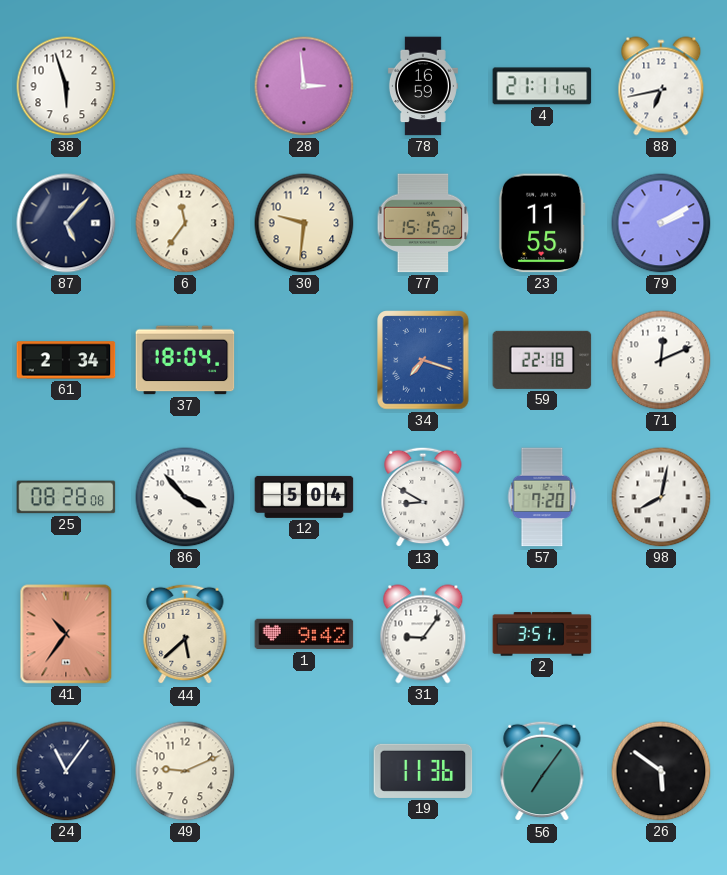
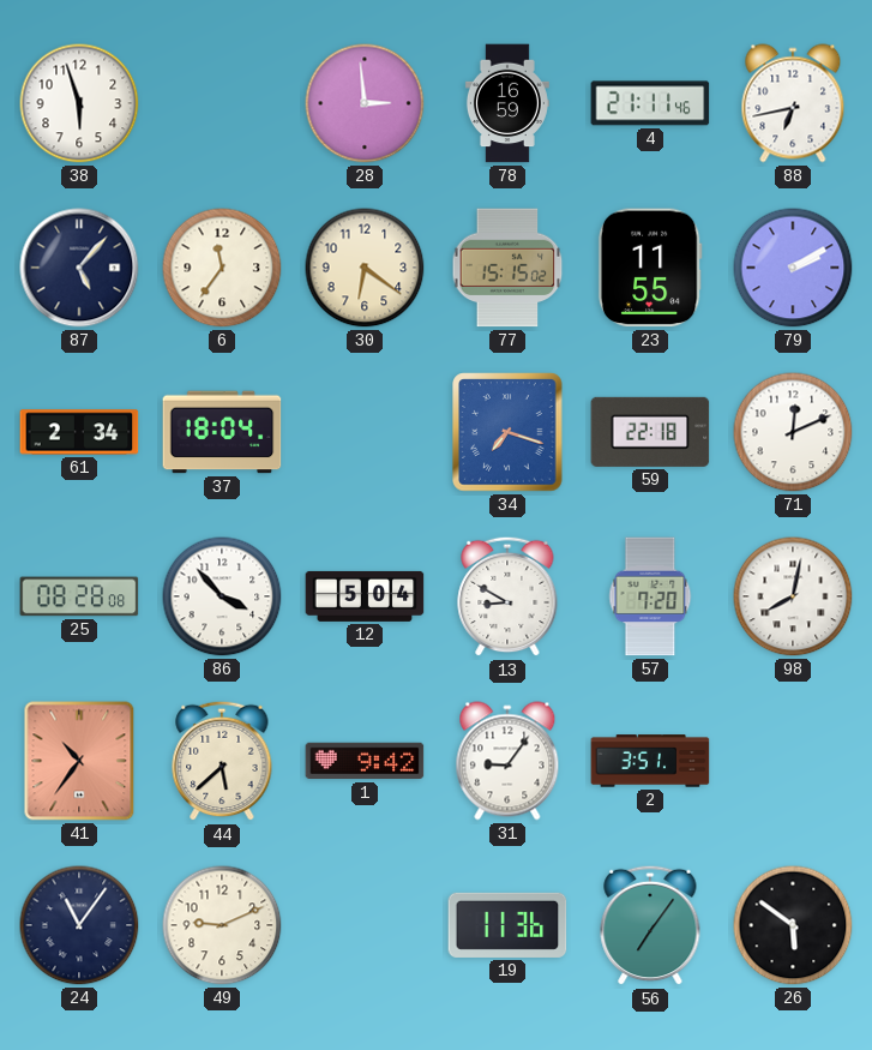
30: 9:31 -> 6:21 (365, 268)
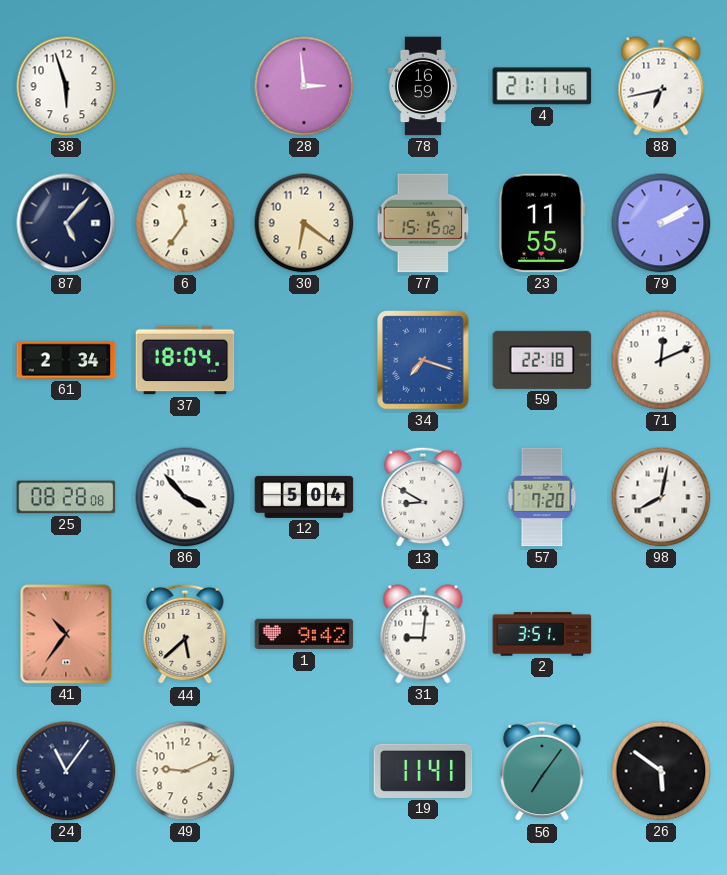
31: 9:06 -> 9:01 (423, 634)
19: 11:36 -> 11:41 (423, 771)
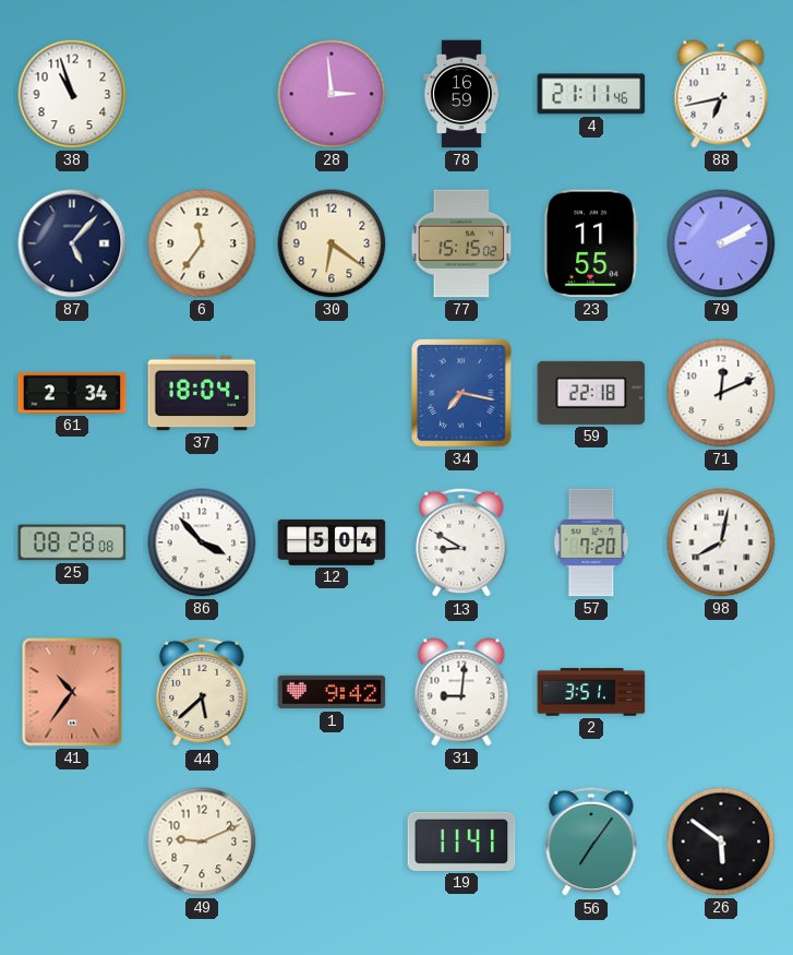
38: 5:57 -> 10:57 (72, 94)
34: 7:18 -> 7:17 (461, 393)
24: 11:06 -> none (66, 771)
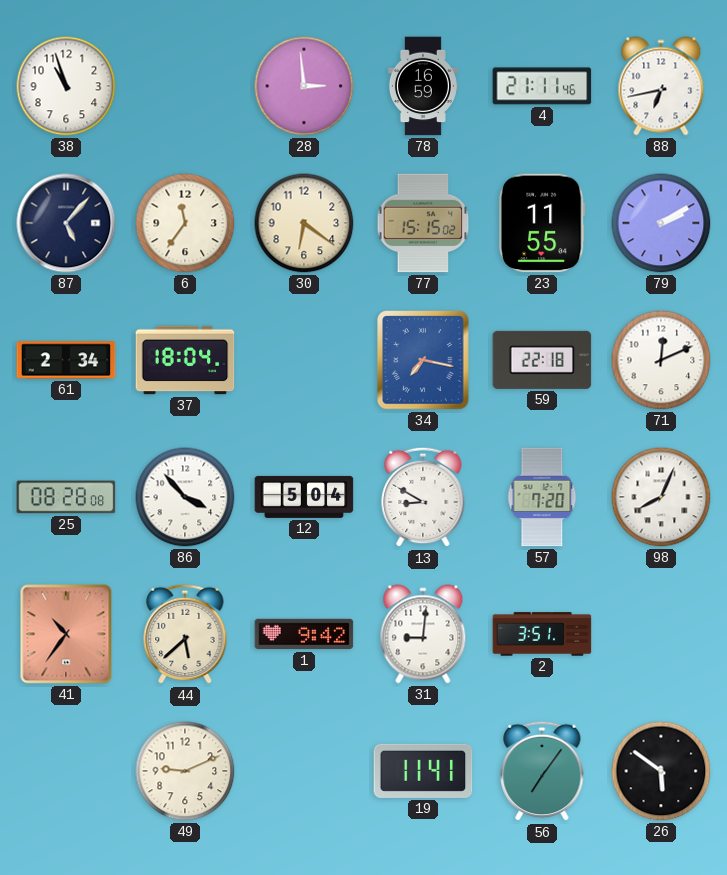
98: 8:02 -> 8:04 (661, 497)
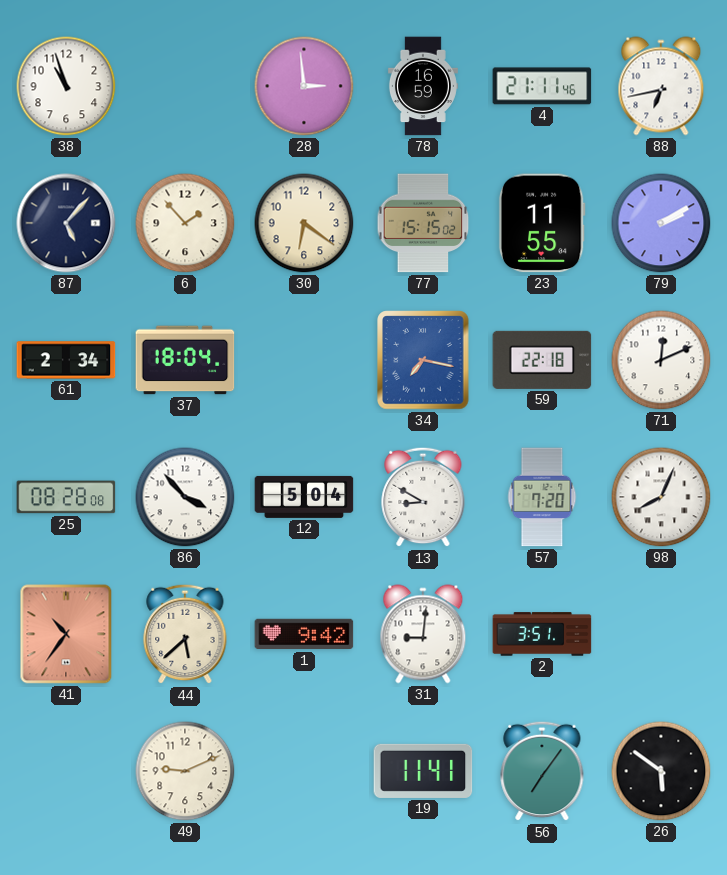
6: 11:36 -> 1:53 (185, 223)
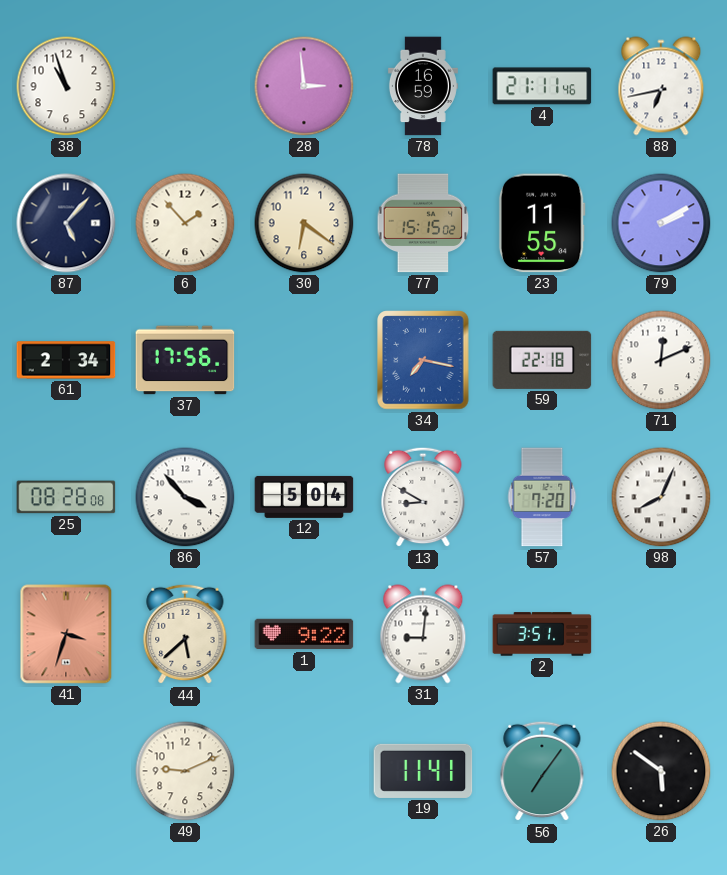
37: 18:04 -> 17:56 (185, 360)
41: 10:36 -> 3:33 (66, 634)
1: 9:42 -> 9:22 (304, 634)
